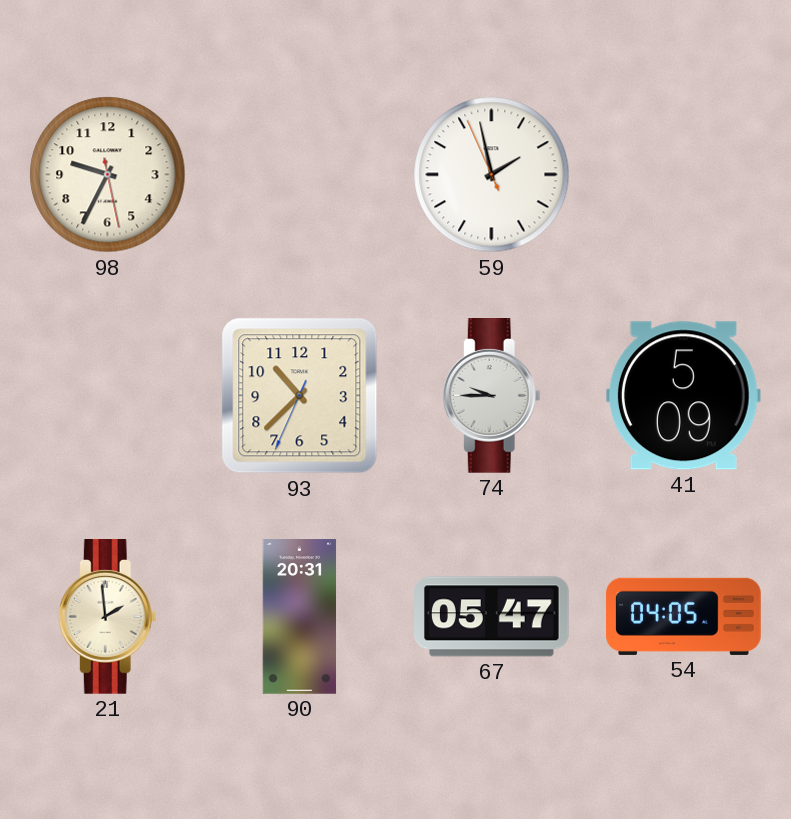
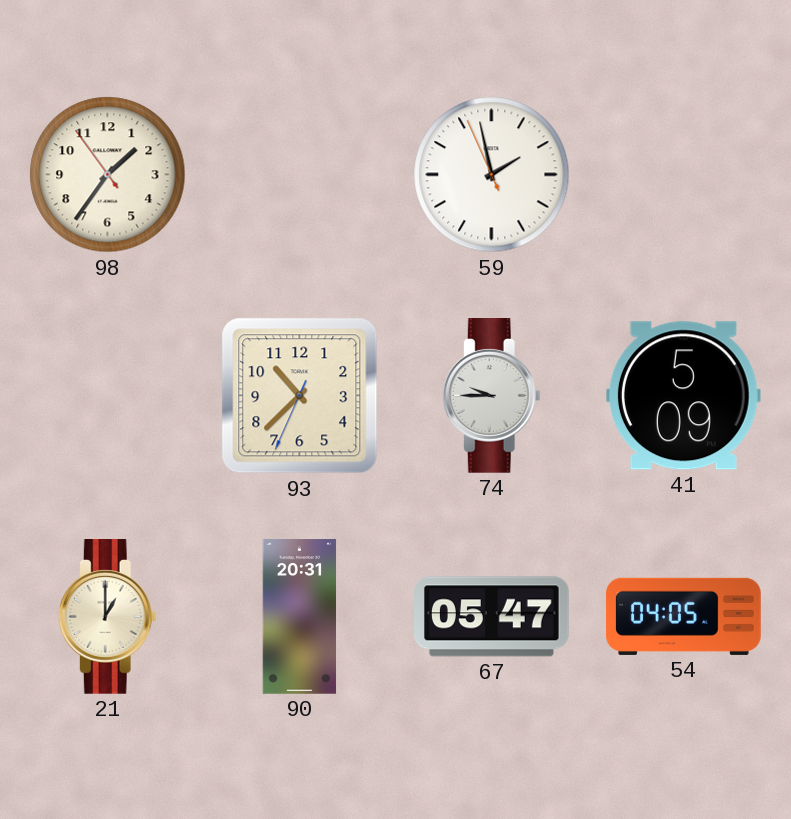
98: 9:34 -> 1:35 (108, 175)
21: 1:59 -> 1:00 (107, 617)
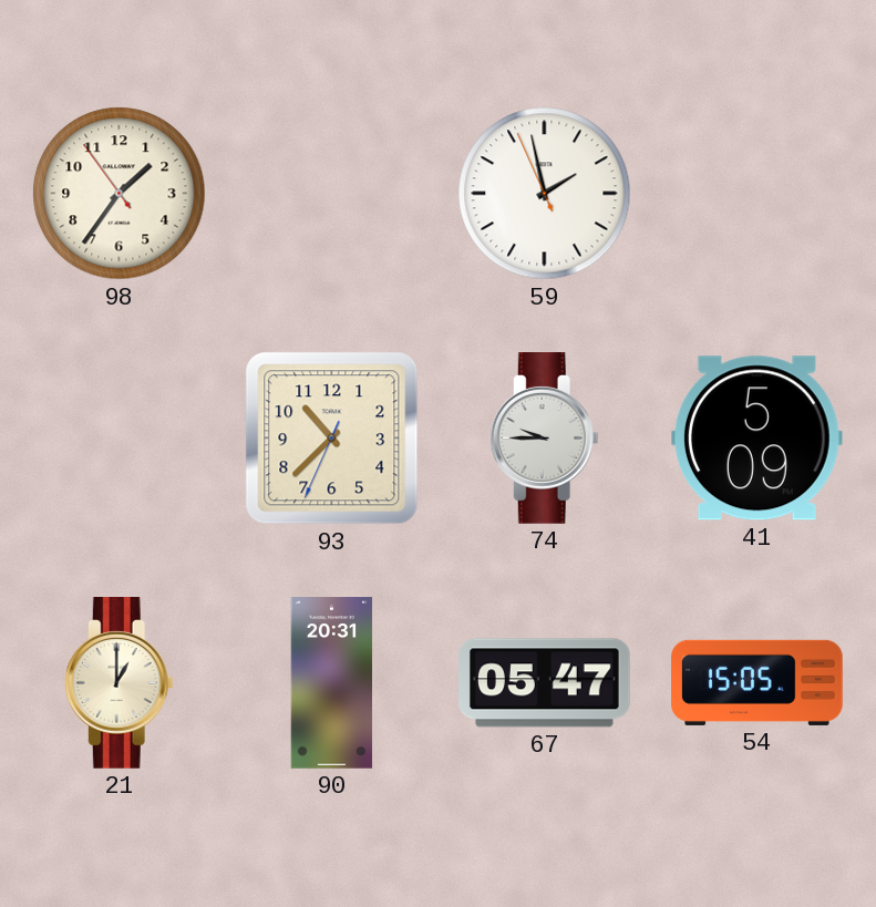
54: 04:05 -> 15:05 (758, 682)
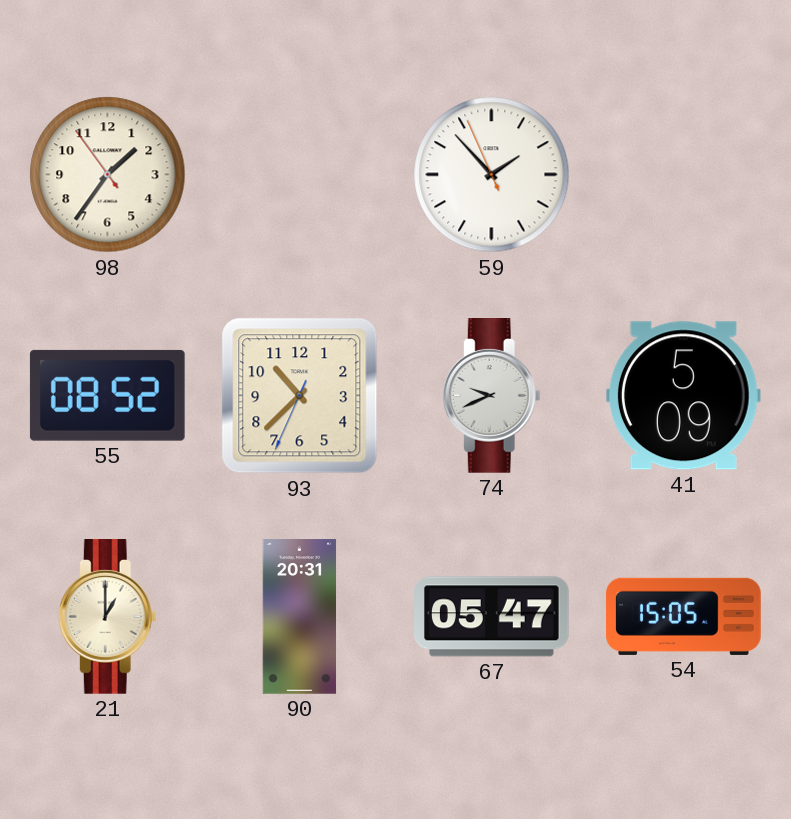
59: 1:57 -> 1:52 (492, 175)
55: none -> 08:52 (107, 395)
74: 9:45 -> 9:41 (491, 396)
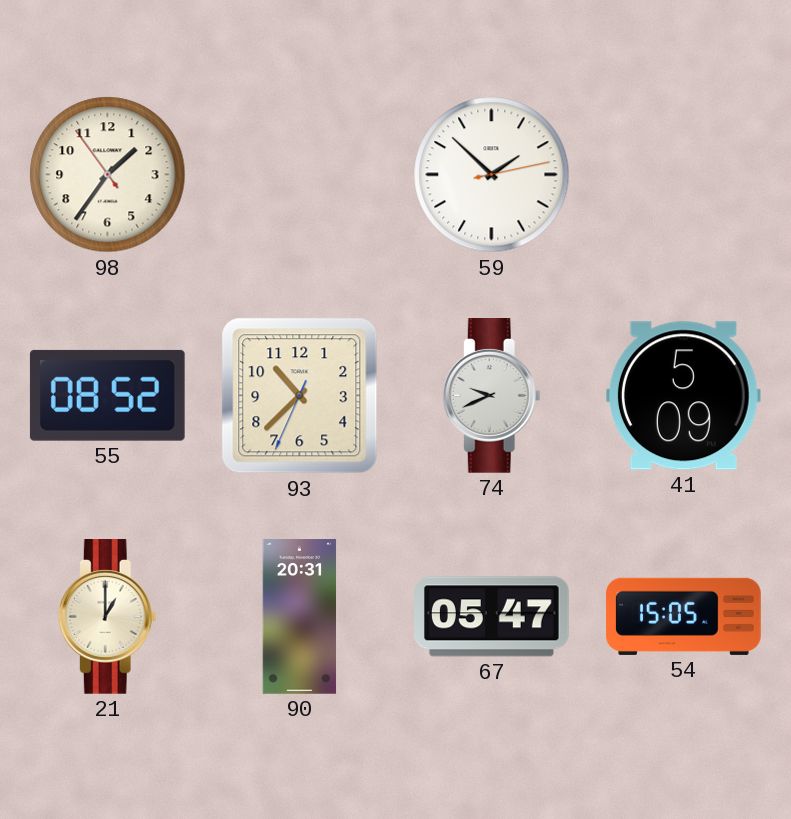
59: 1:52:56 -> 1:52:13 (492, 175)
